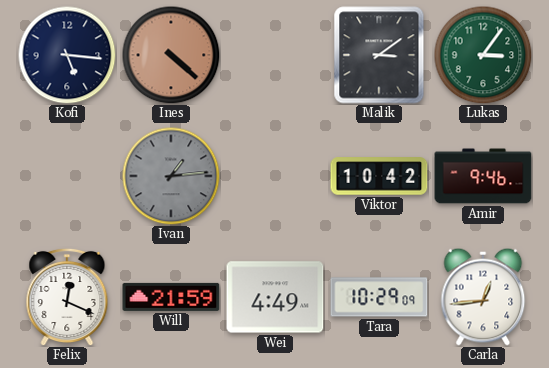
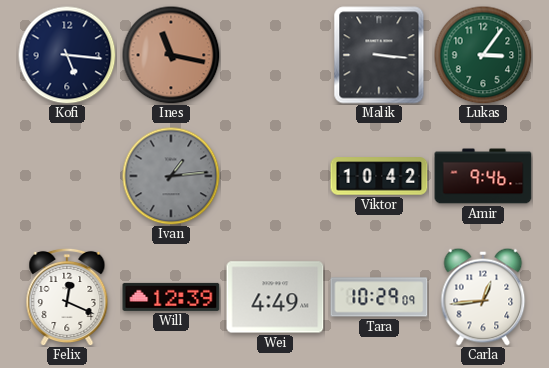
Ines: 4:22 -> 11:17 (171, 55)
Malik: 3:09 -> 3:16 (379, 55)
Will: 21:59 -> 12:39 (171, 297)
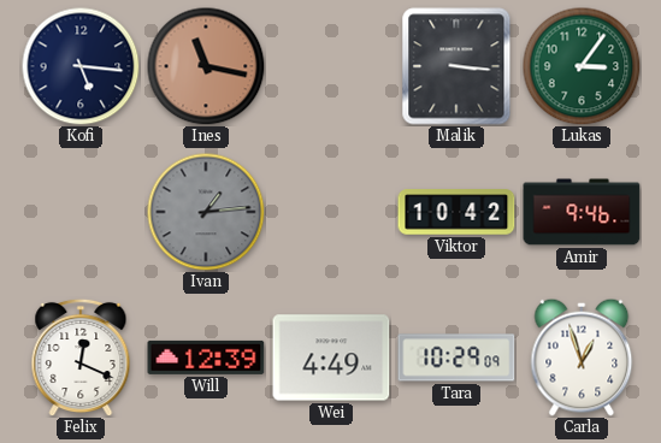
Carla: 12:44 -> 12:57 (582, 358)
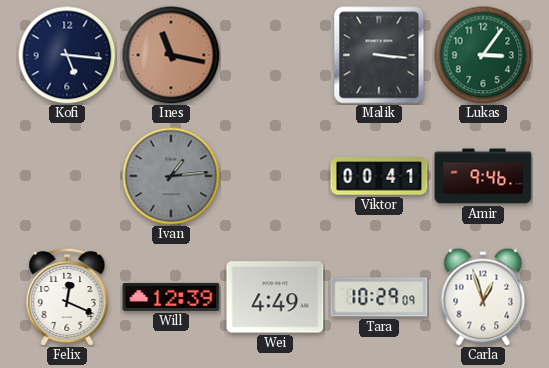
Viktor: 10:42 -> 00:41 (379, 176)
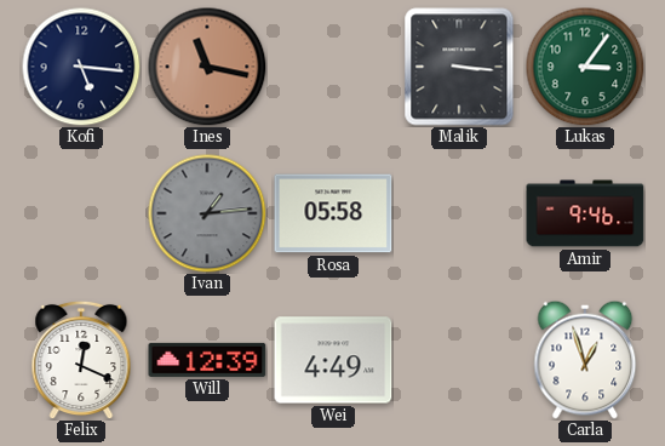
Rosa: none -> 05:58 (333, 213)
Viktor: 00:41 -> none (379, 176)
Tara: 10:29 -> none (379, 297)
